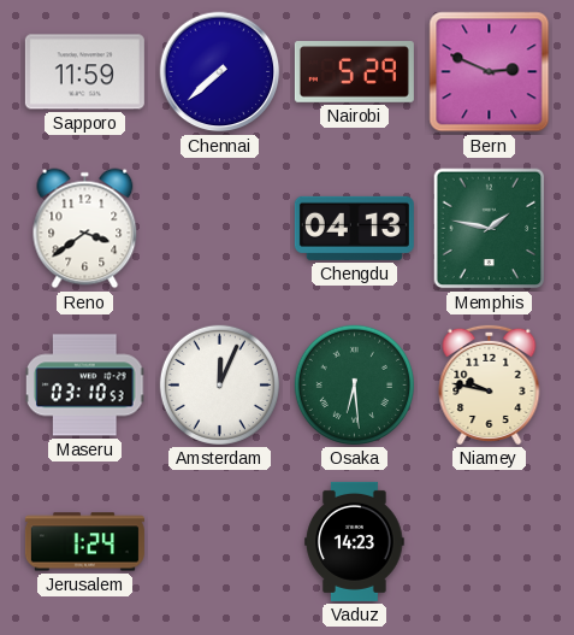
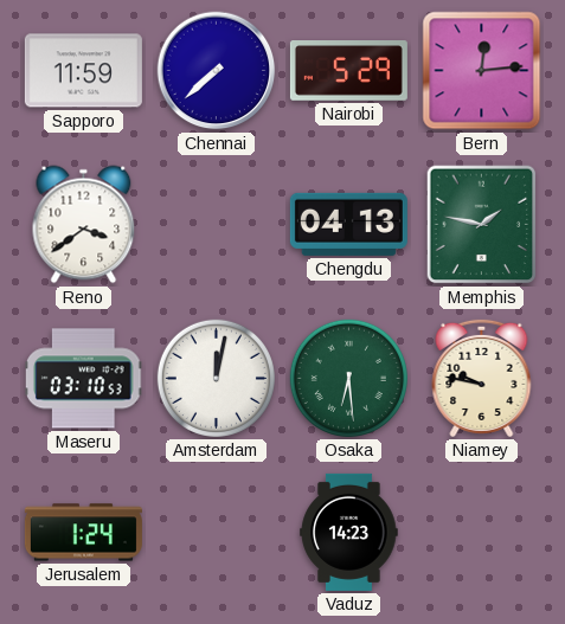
Bern: 2:49 -> 12:14 (482, 71)
Amsterdam: 12:04 -> 12:02 (216, 378)
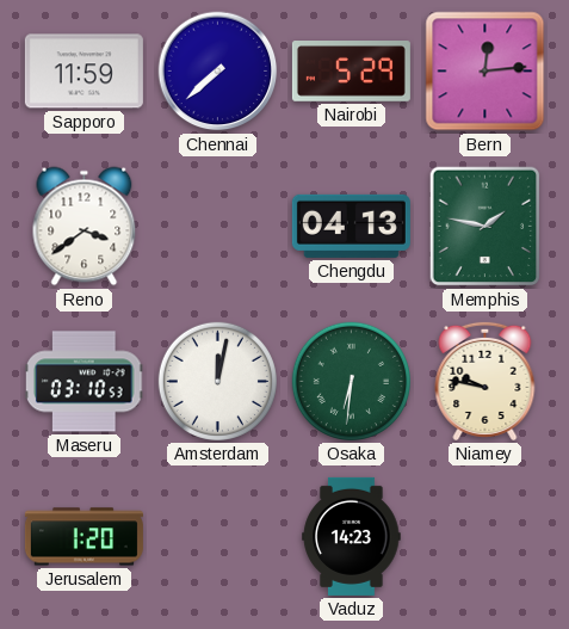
Osaka: 6:29 -> 6:31 (351, 381)
Jerusalem: 1:24 -> 1:20 (84, 537)
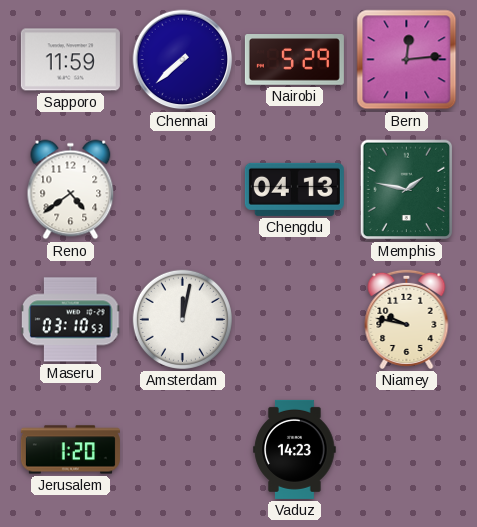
Reno: 3:39 -> 4:39 (71, 190)
Osaka: 6:31 -> none (351, 381)
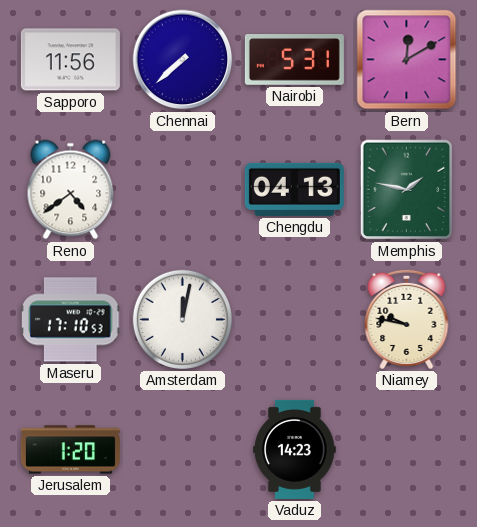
Sapporo: 11:59 -> 11:56 (70, 60)
Nairobi: 5:29 -> 5:31 (294, 60)
Bern: 12:14 -> 12:10 (407, 60)
Maseru: 03:10 -> 17:10 (71, 320)
